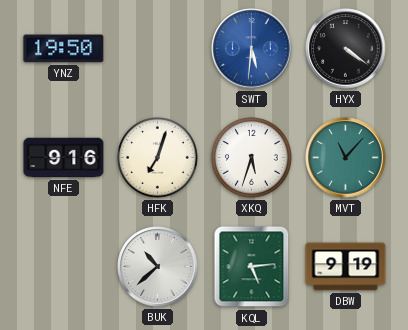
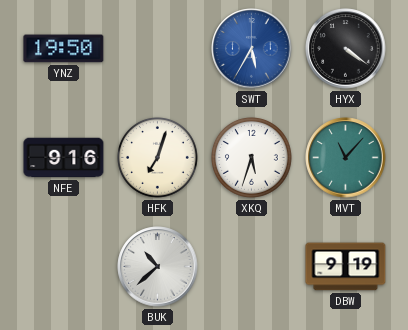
SWT: 5:31 -> 5:35 (252, 49)
KQL: 5:14 -> none (252, 267)
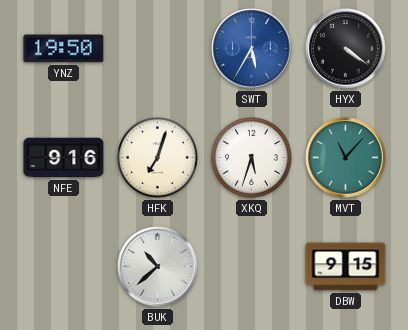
DBW: 9:19 -> 9:15 (346, 267)
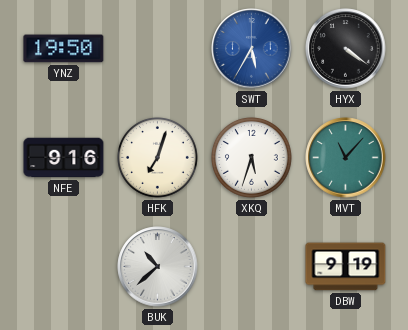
DBW: 9:15 -> 9:19 (346, 267)
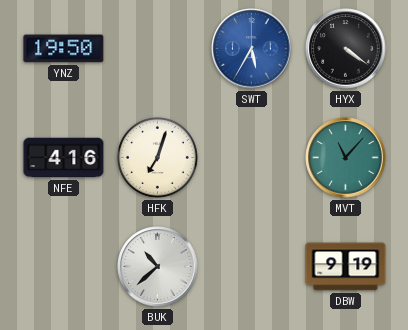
NFE: 9:16 -> 4:16 (64, 158)
XKQ: 5:33 -> none (252, 158)
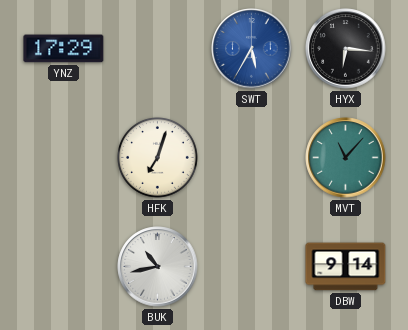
YNZ: 19:50 -> 17:29 (64, 49)
HYX: 4:21 -> 6:16 (346, 49)
NFE: 4:16 -> none (64, 158)
BUK: 10:38 -> 10:43 (158, 267)
DBW: 9:19 -> 9:14 (346, 267)
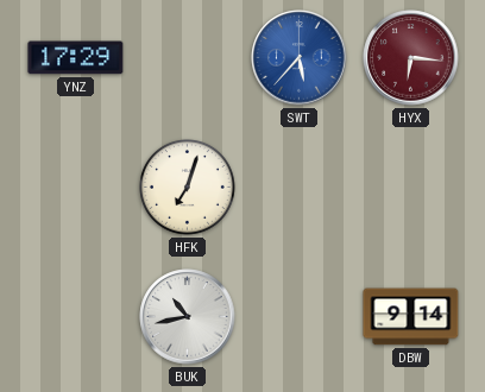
SWT: 5:35 -> 5:37 (300, 58)
HYX dial: black -> burgundy (411, 58)
MVT: 11:07 -> none (346, 158)
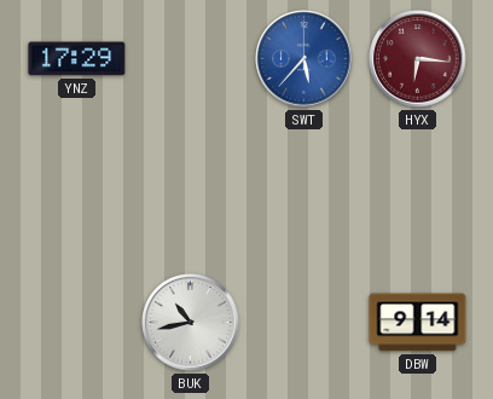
HFK: 7:03 -> none (188, 188)
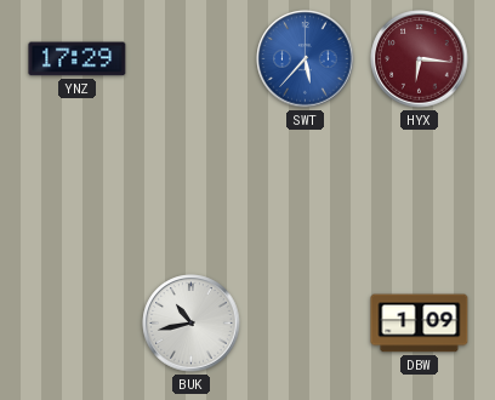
DBW: 9:14 -> 1:09 (420, 324)
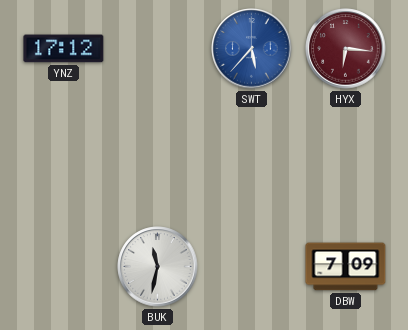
YNZ: 17:29 -> 17:12 (64, 49)
BUK: 10:43 -> 11:32 (158, 267)
DBW: 1:09 -> 7:09 (346, 267)
